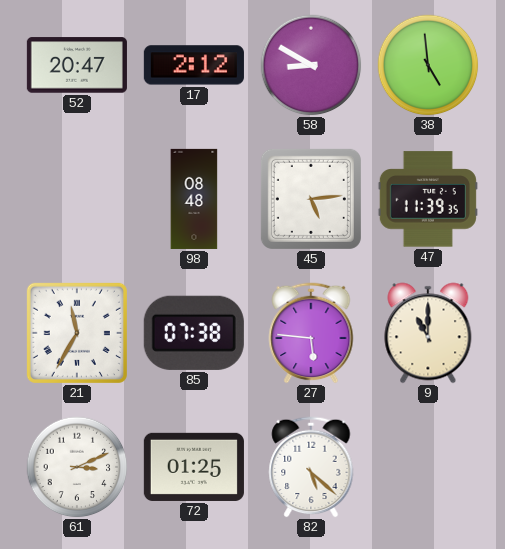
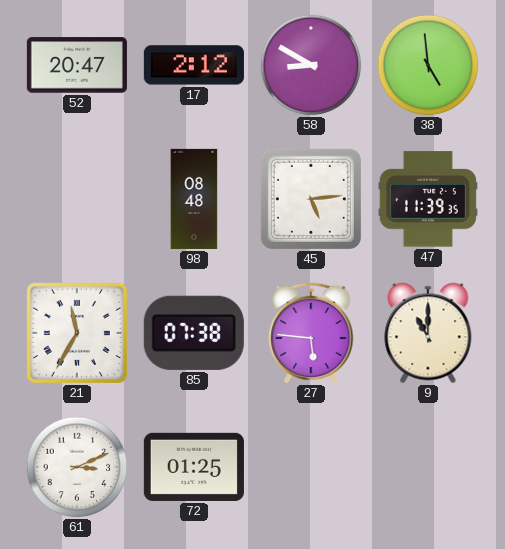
82: 5:22 -> none (311, 467)
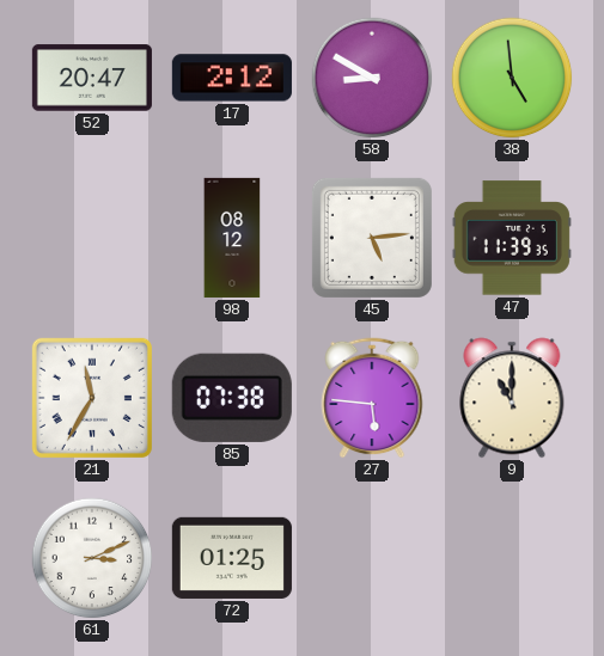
98: 08:48 -> 08:12 (232, 238)
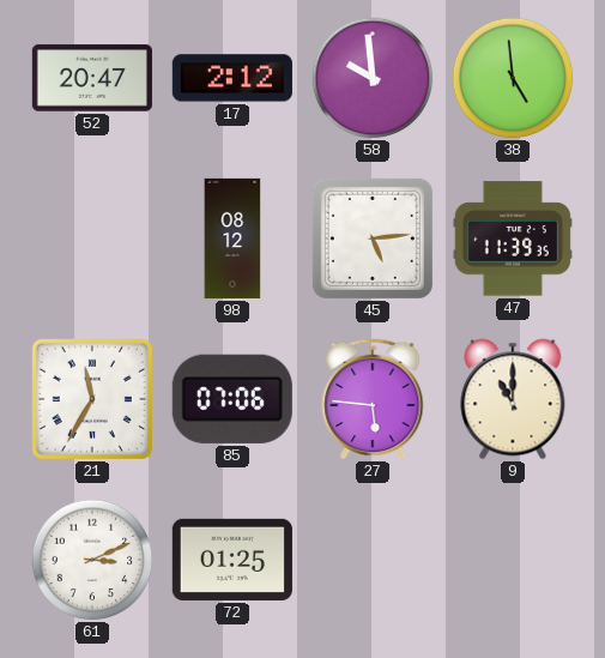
58: 8:50 -> 9:59 (373, 78)
85: 07:38 -> 07:06 (232, 399)
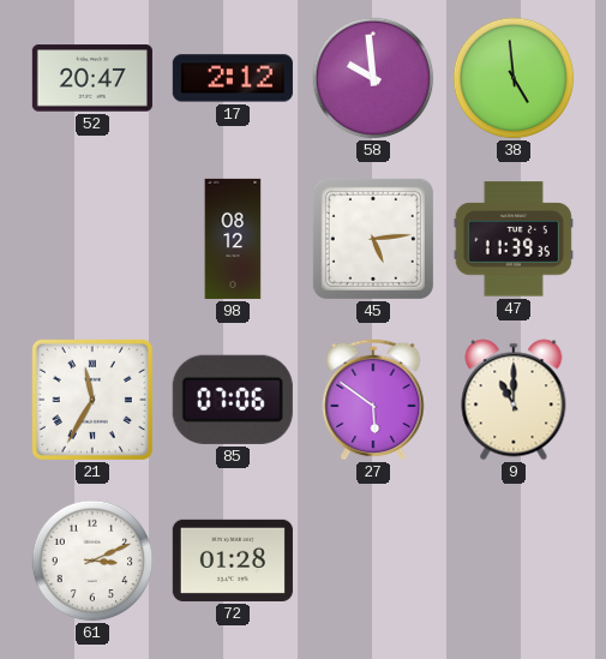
27: 5:46 -> 5:51 (373, 400)
72: 01:25 -> 01:28 (233, 561)
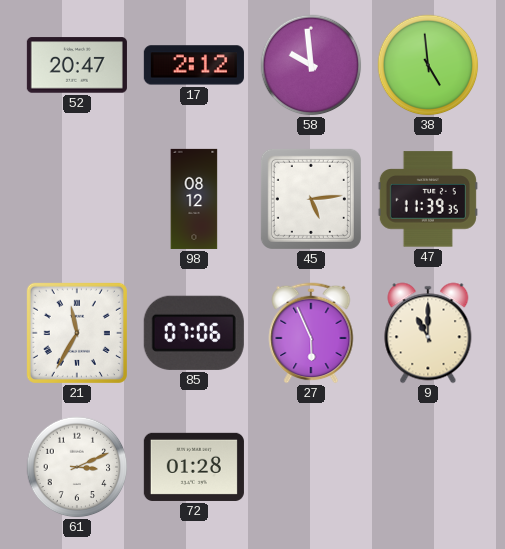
27: 5:51 -> 5:56 (311, 333)
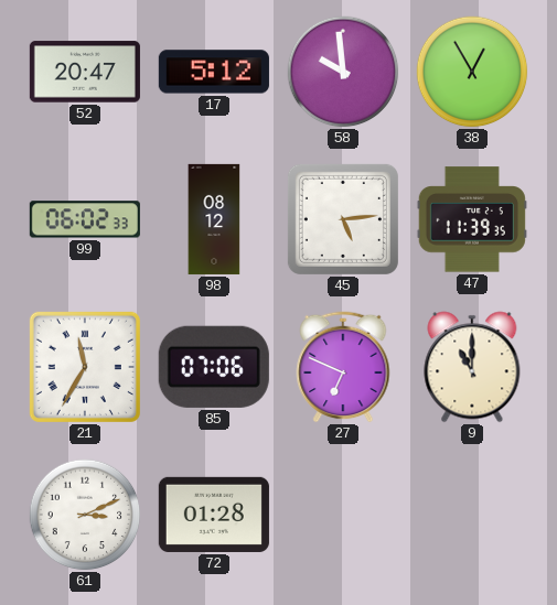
17: 2:12 -> 5:12 (214, 72)
38: 4:59 -> 12:55 (472, 72)
99: none -> 06:02 (85, 219)
27: 5:56 -> 6:49 (343, 367)
